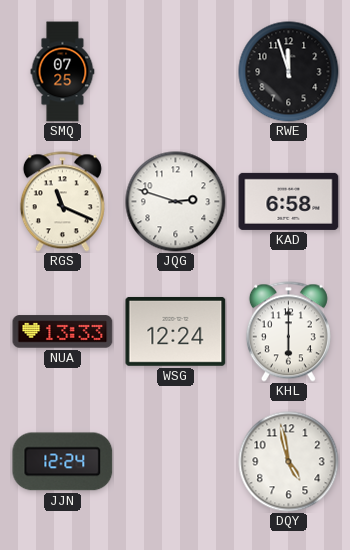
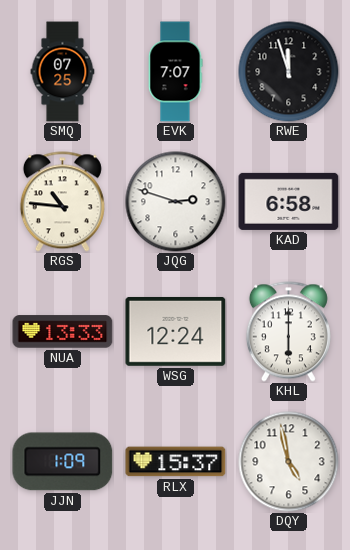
EVK: none -> 7:07 (175, 72)
RGS: 11:19 -> 10:46 (62, 202)
JJN: 12:24 -> 1:09 (63, 462)
RLX: none -> 15:37 (176, 462)
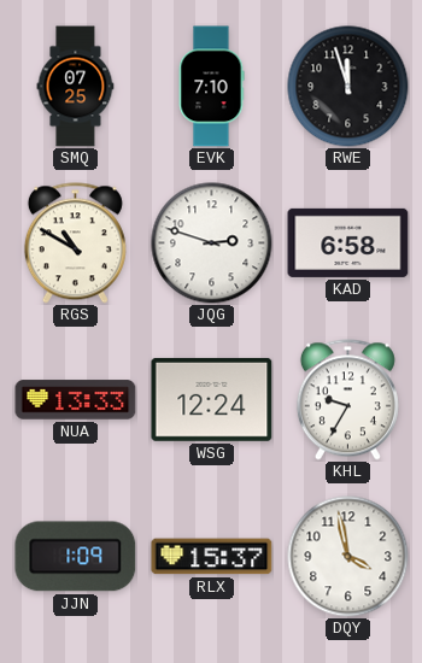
EVK: 7:07 -> 7:10 (211, 87)
RGS: 10:46 -> 10:50 (75, 244)
KHL: 6:00 -> 9:35 (347, 400)
DQY: 4:58 -> 3:58 (348, 557)
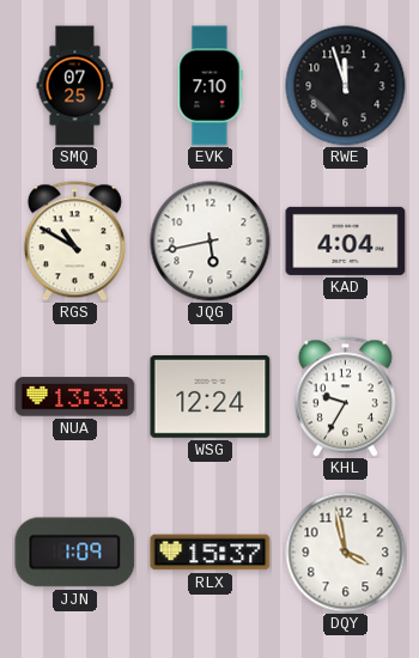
JQG: 2:48 -> 5:43 (211, 242)
KAD: 6:58 -> 4:04 (346, 240)
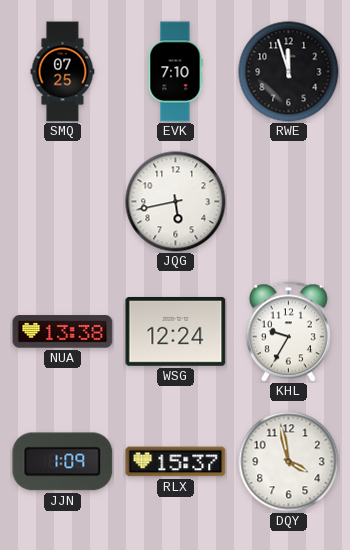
RGS: 10:50 -> none (74, 242)
KAD: 4:04 -> none (346, 240)
NUA: 13:33 -> 13:38 (63, 332)
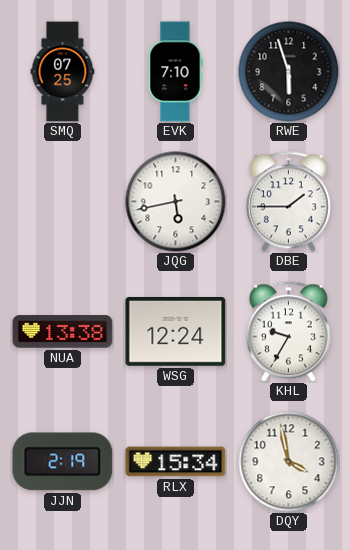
RWE: 11:57 -> 5:57 (289, 72)
DBE: none -> 1:45 (288, 202)
JJN: 1:09 -> 2:19 (63, 462)
RLX: 15:37 -> 15:34 (176, 462)
